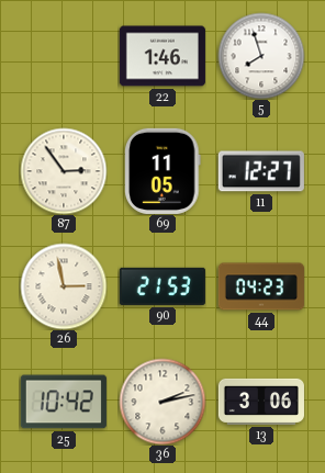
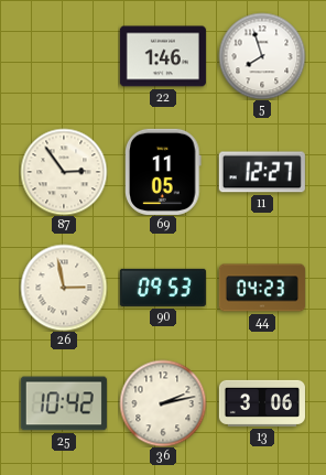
90: 21:53 -> 09:53 (163, 288)
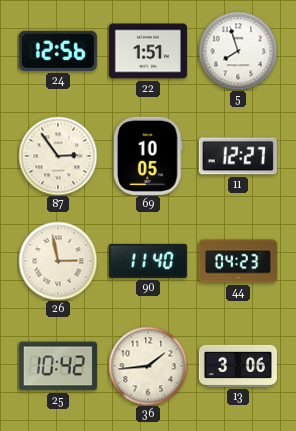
24: none -> 12:56 (58, 51)
22: 1:46 -> 1:51 (148, 51)
69: 11:05 -> 10:05 (148, 156)
90: 09:53 -> 11:40 (148, 261)
36: 2:13 -> 1:44 (148, 366)
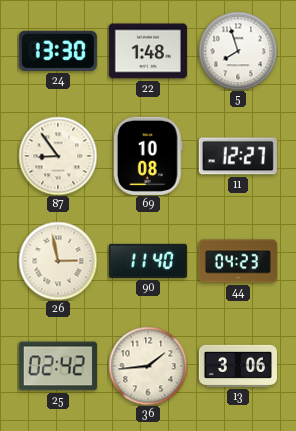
24: 12:56 -> 13:30 (58, 51)
22: 1:51 -> 1:48 (148, 51)
87: 2:54 -> 8:54 (58, 156)
69: 10:05 -> 10:08 (148, 156)
25: 10:42 -> 02:42 (58, 366)
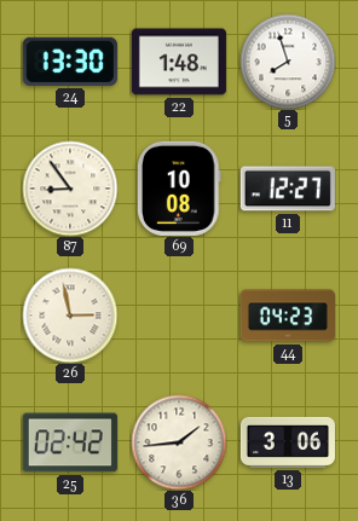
90: 11:40 -> none (148, 261)
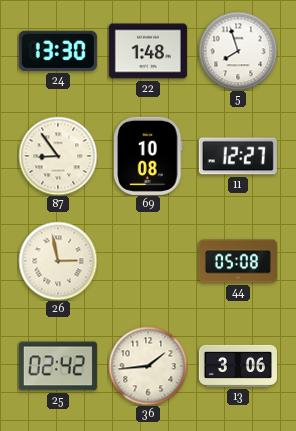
44: 04:23 -> 05:08 (238, 261)
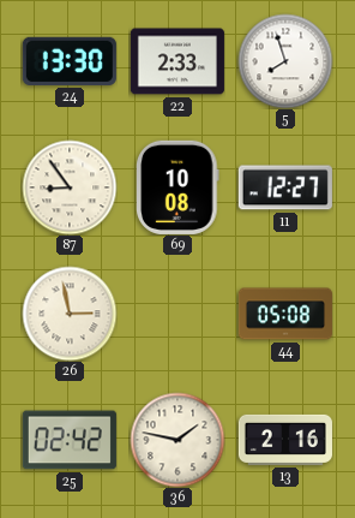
22: 1:48 -> 2:33 (177, 61)
36: 1:44 -> 1:47 (177, 440)
13: 3:06 -> 2:16 (285, 440)
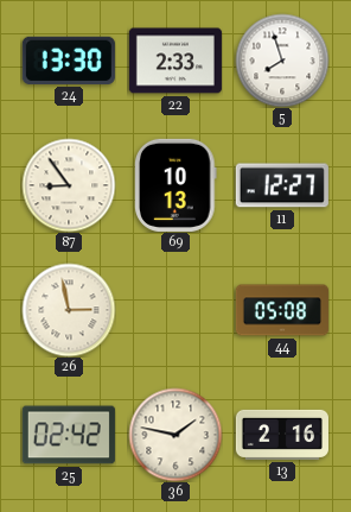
69: 10:08 -> 10:13 (175, 185)
